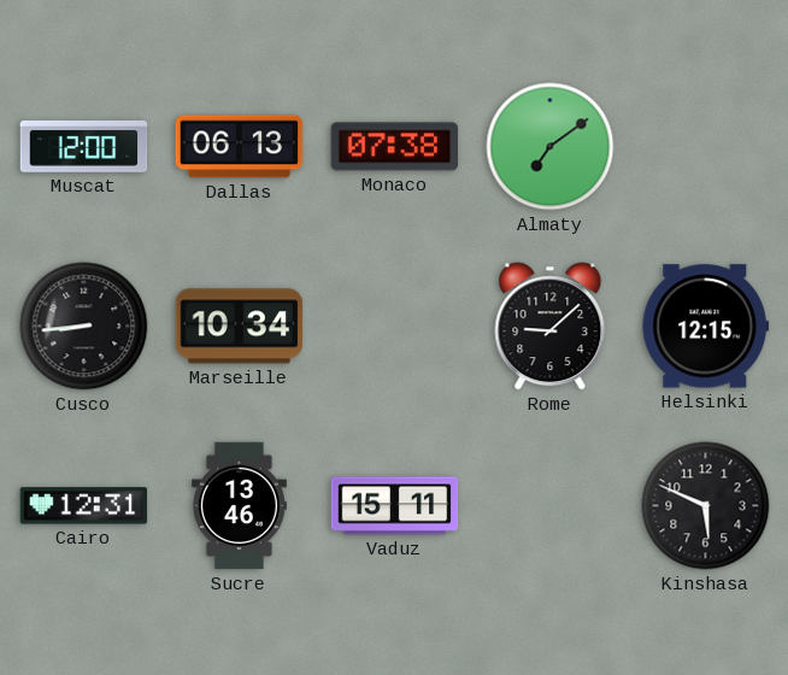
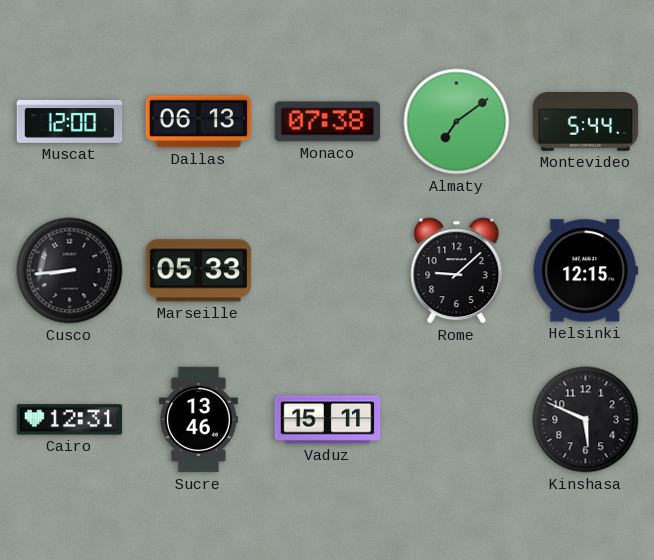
Montevideo: none -> 5:44 (586, 122)
Marseille: 10:34 -> 05:33 (199, 271)
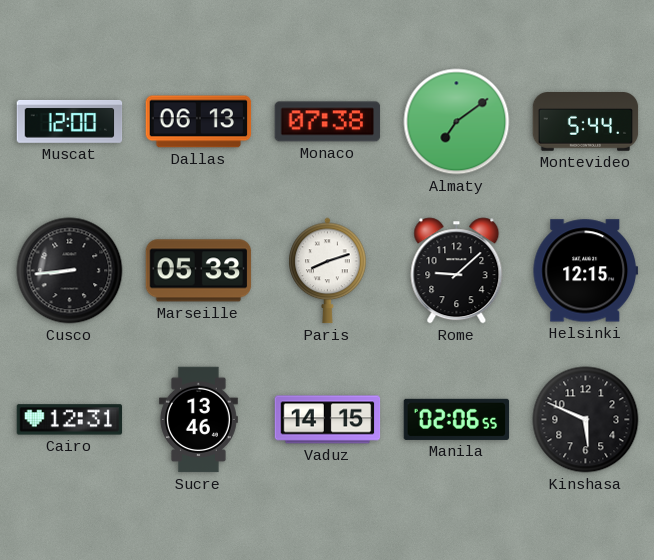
Paris: none -> 8:12 (328, 271)
Vaduz: 15:11 -> 14:15 (328, 420)
Manila: none -> 02:06 (457, 419)
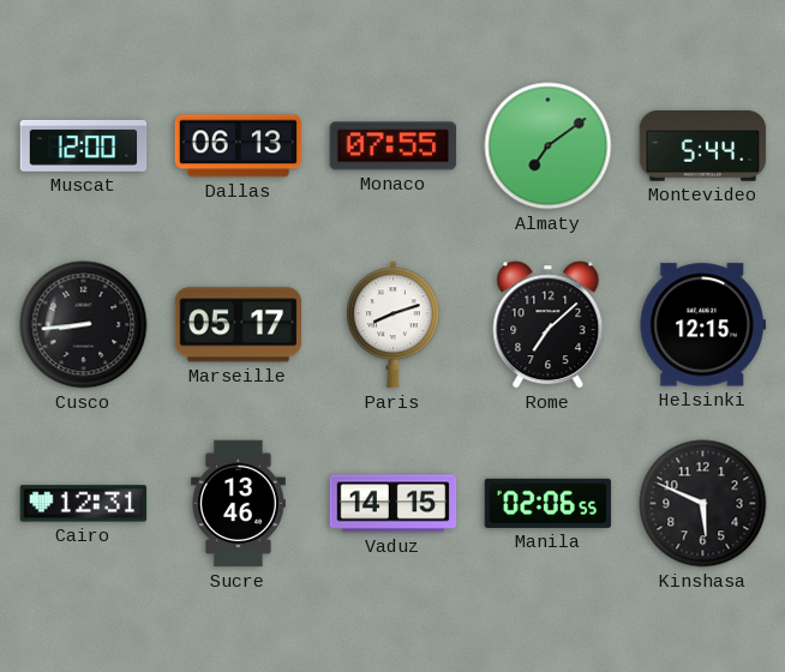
Monaco: 07:38 -> 07:55 (394, 146)
Marseille: 05:33 -> 05:17 (239, 325)
Rome: 9:08 -> 7:08 (549, 325)
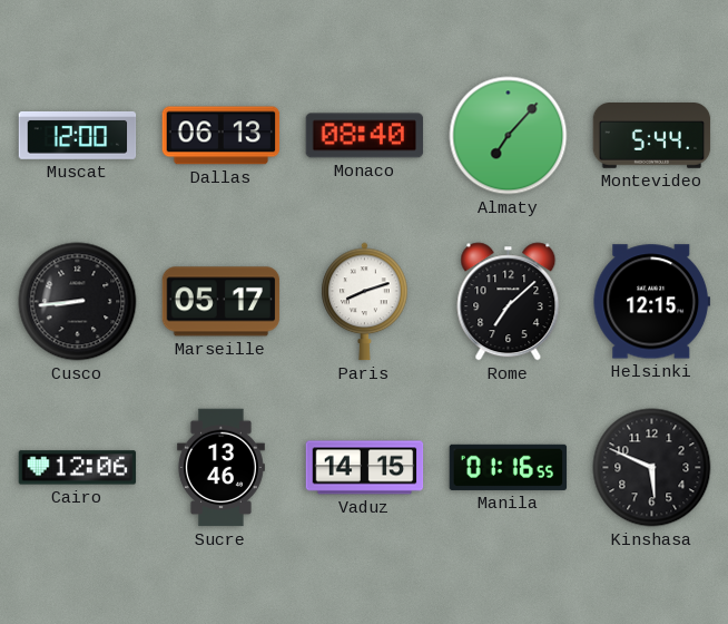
Monaco: 07:55 -> 08:40 (365, 136)
Almaty: 7:09 -> 7:07 (509, 136)
Cairo: 12:31 -> 12:06 (78, 468)
Manila: 02:06 -> 01:16 (509, 467)
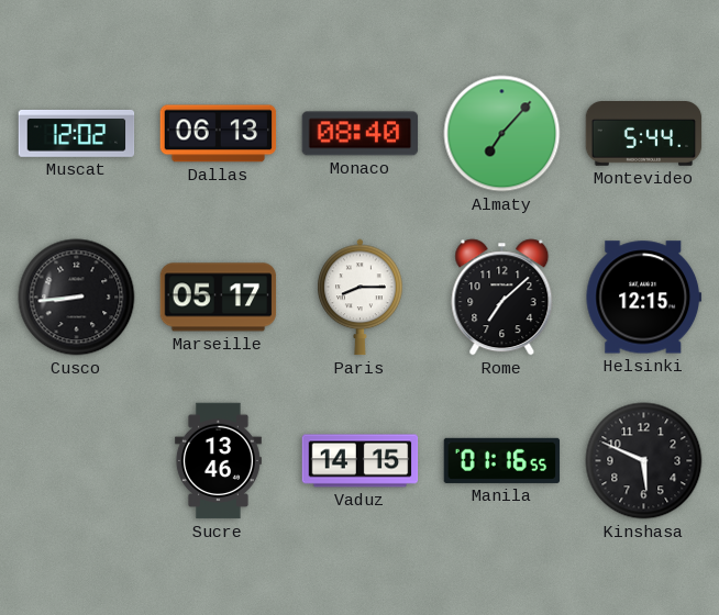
Muscat: 12:00 -> 12:02 (77, 134)
Paris: 8:12 -> 8:15 (361, 298)
Cairo: 12:06 -> none (78, 468)
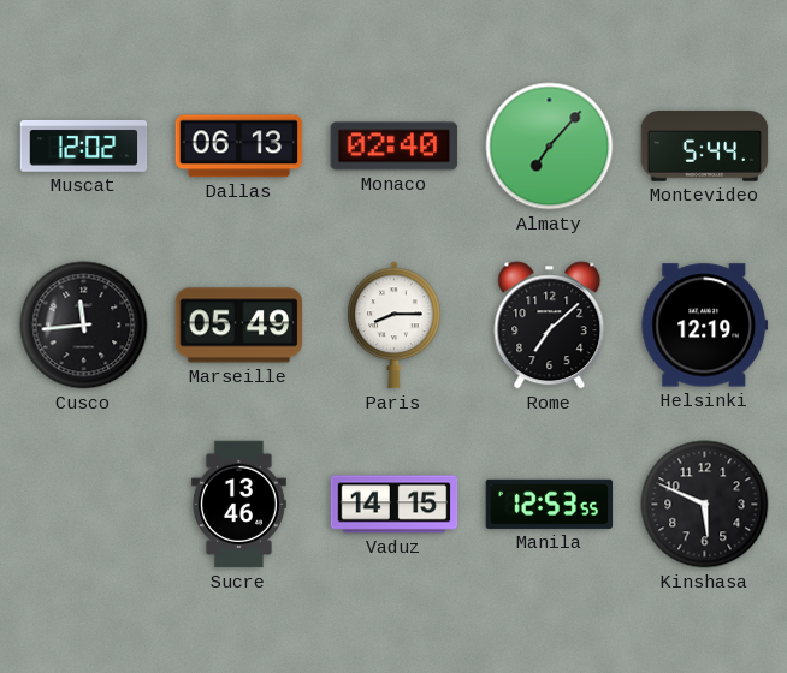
Monaco: 08:40 -> 02:40 (395, 147)
Cusco: 8:44 -> 11:44 (84, 326)
Marseille: 05:17 -> 05:49 (239, 326)
Helsinki: 12:15 -> 12:19 (705, 326)
Manila: 01:16 -> 12:53 (550, 504)
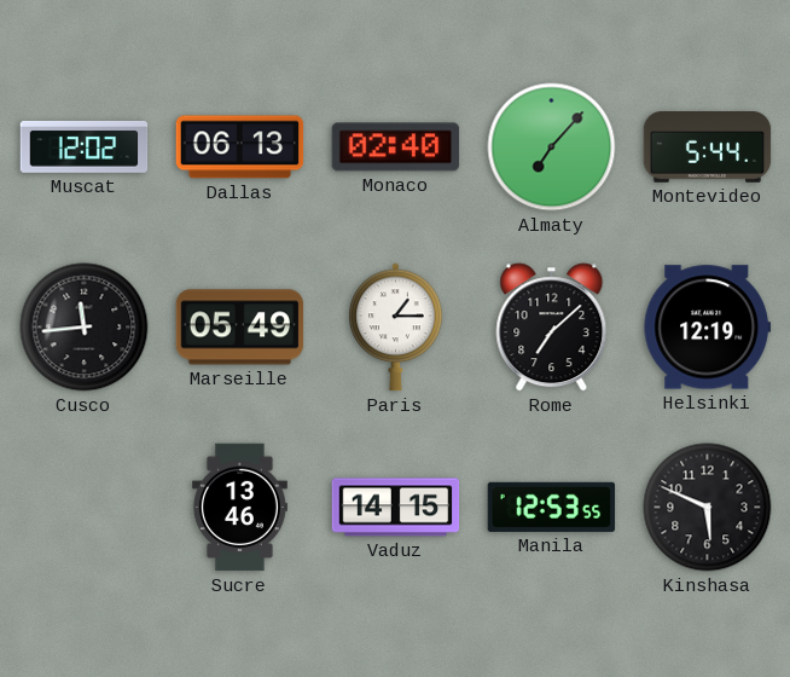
Paris: 8:15 -> 1:15 (396, 328)
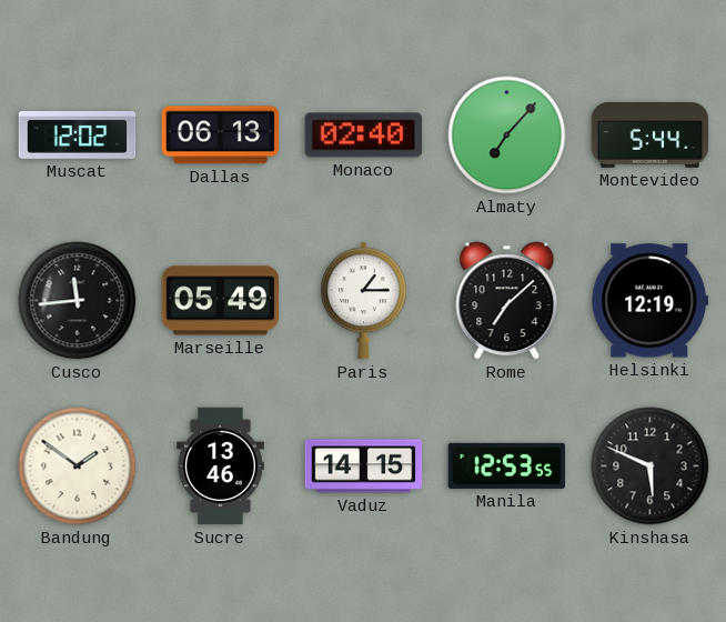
Bandung: none -> 1:51 (78, 466)
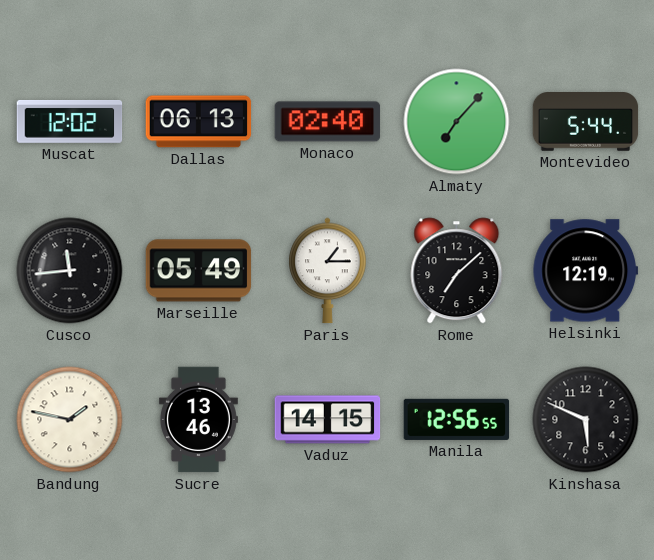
Bandung: 1:51 -> 1:47 (70, 420)
Manila: 12:53 -> 12:56 (457, 419)
